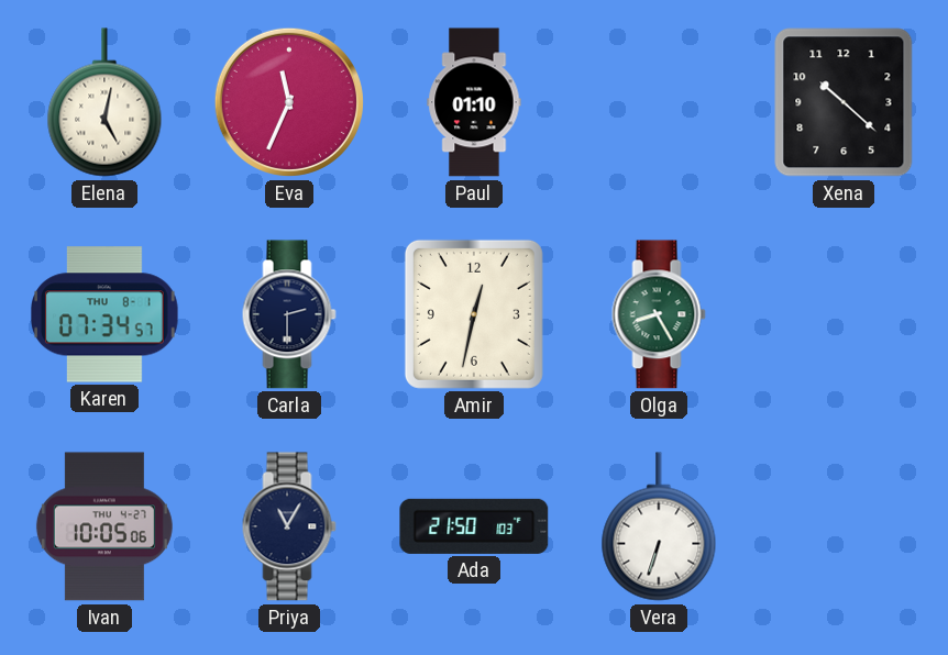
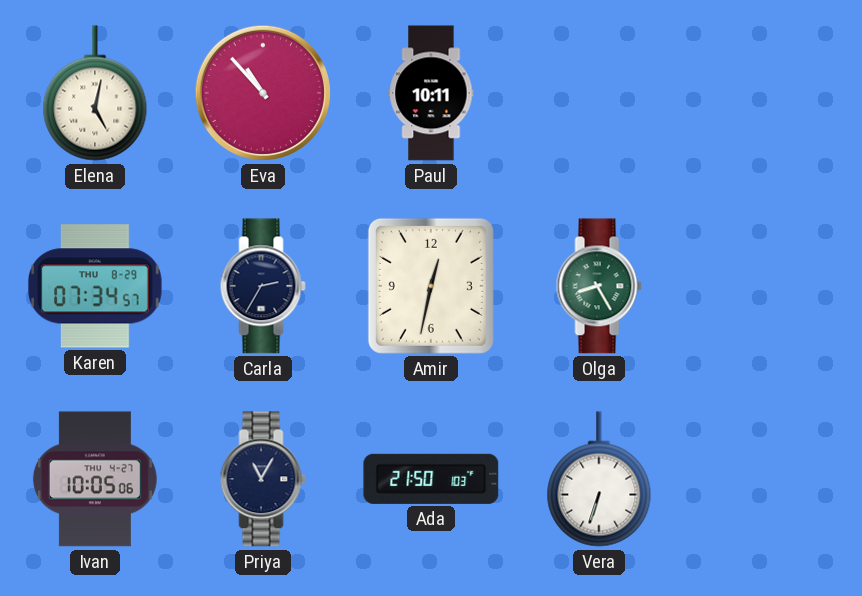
Eva: 11:34 -> 10:53 (263, 93)
Paul: 01:10 -> 10:11 (431, 93)
Xena: 10:22 -> none (844, 102)
Karen date: THU 8-1 -> THU 8-29 (96, 286)
Carla: 2:30 -> 2:35 (263, 286)
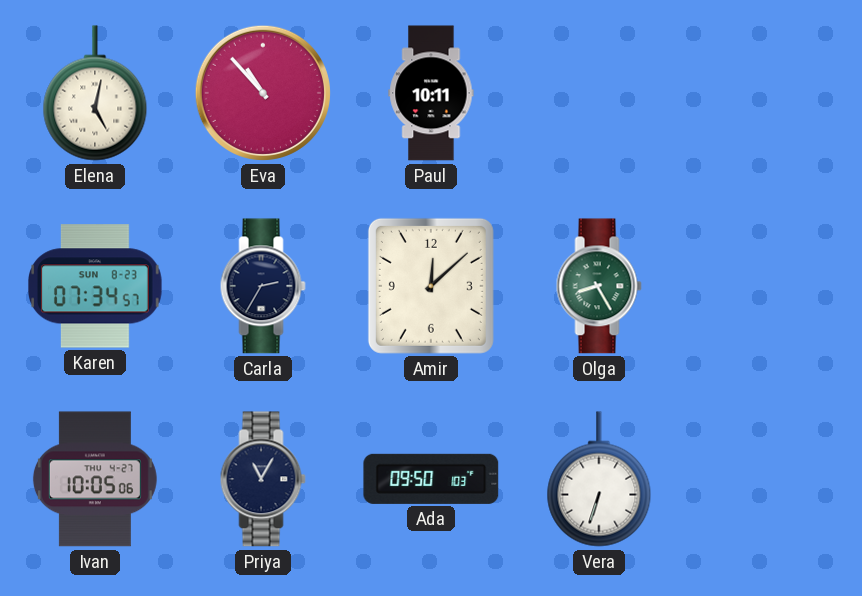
Karen date: THU 8-29 -> SUN 8-23 (96, 286)
Amir: 12:32 -> 12:08 (431, 286)
Ada: 21:50 -> 09:50 (431, 479)
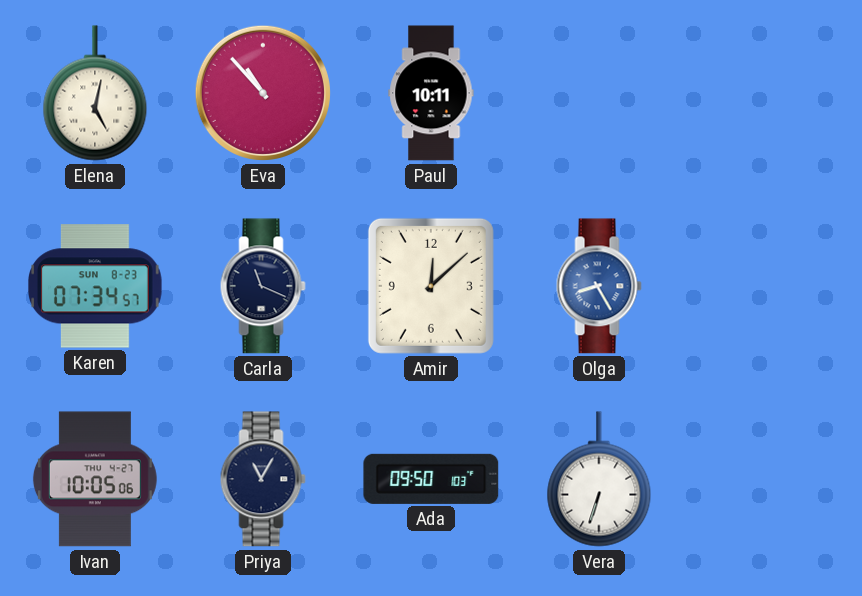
Carla: 2:35 -> 11:19 (263, 286)
Olga dial: green -> blue (599, 286)
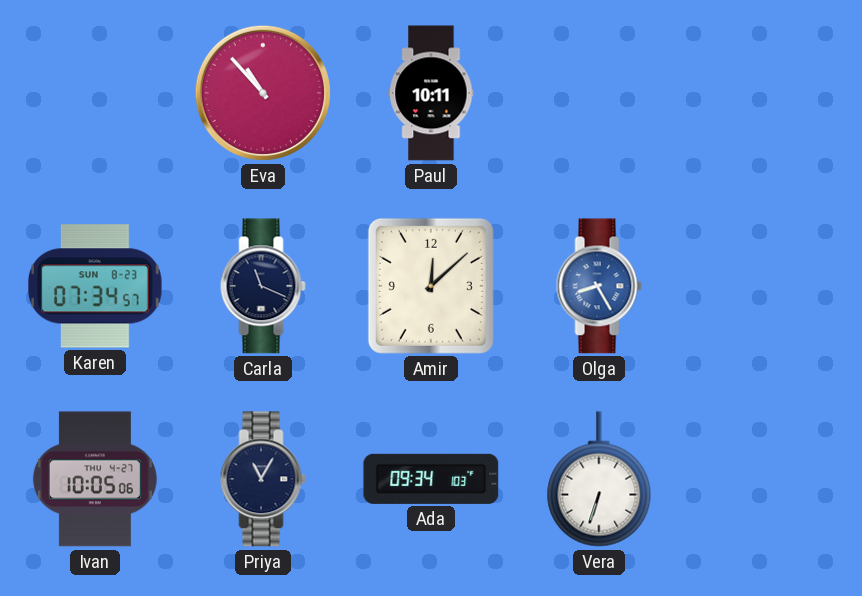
Elena: 5:02 -> none (95, 93)
Ada: 09:50 -> 09:34 (431, 479)
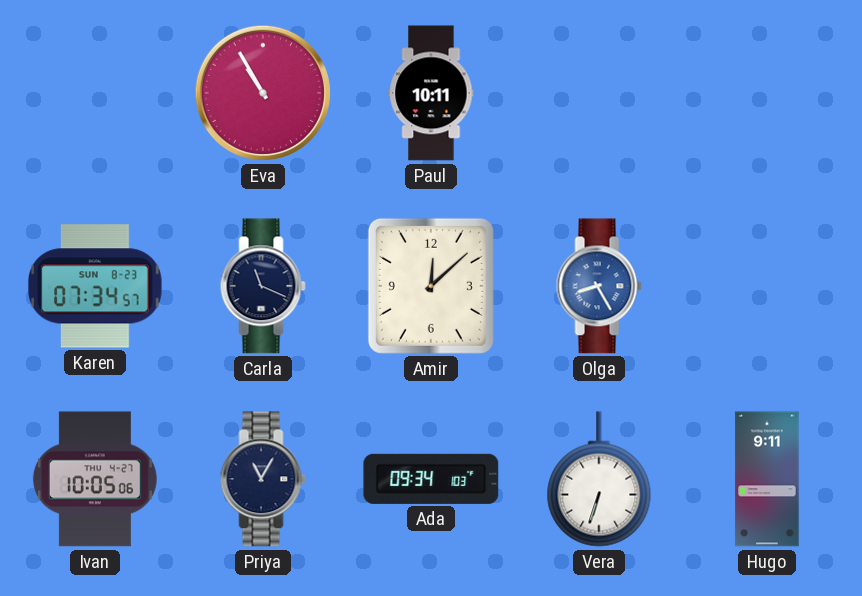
Eva: 10:53 -> 10:55 (263, 93)
Hugo: none -> 9:11 (767, 479)
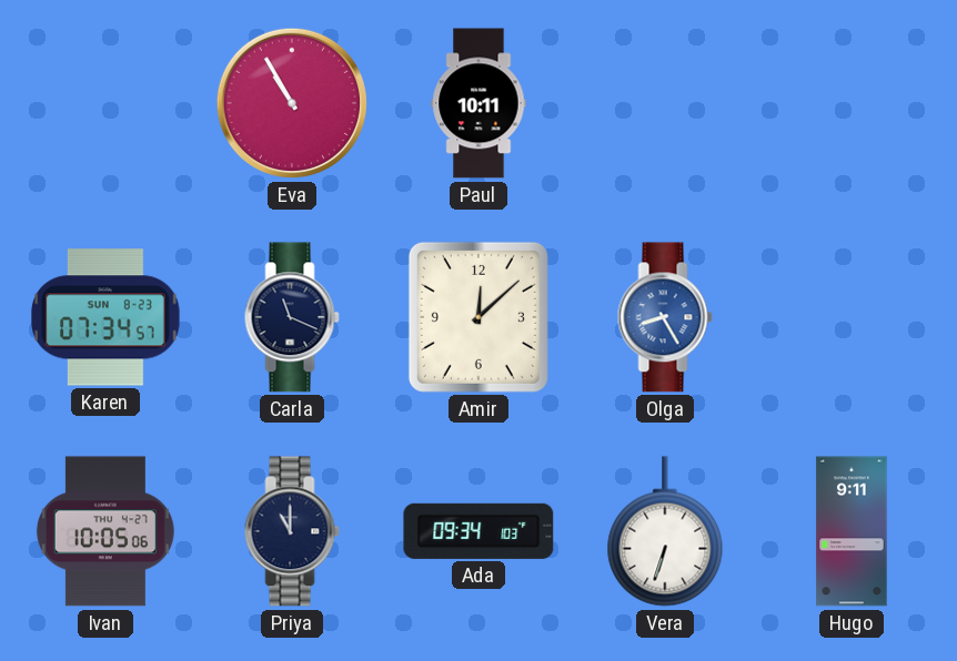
Priya: 11:05 -> 11:00 (292, 531)
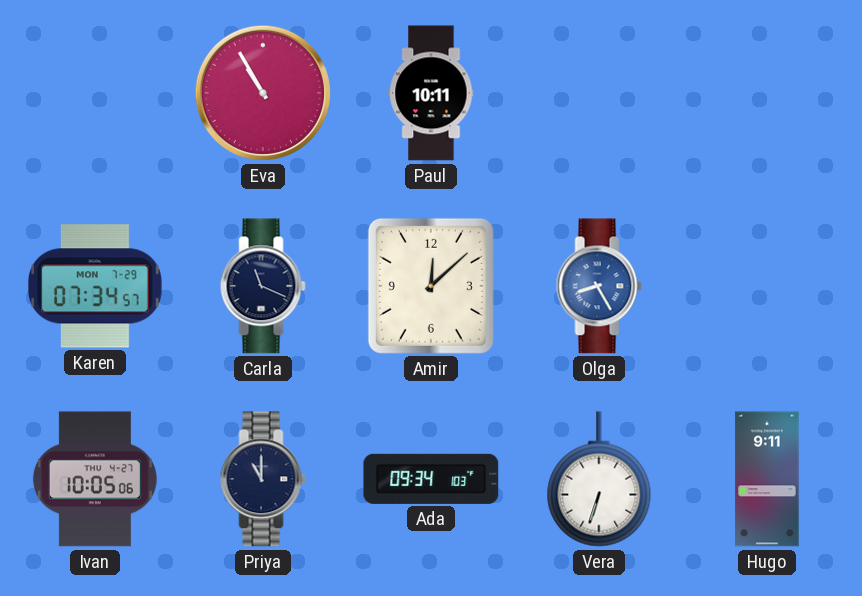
Karen date: SUN 8-23 -> MON 7-29 (96, 286)
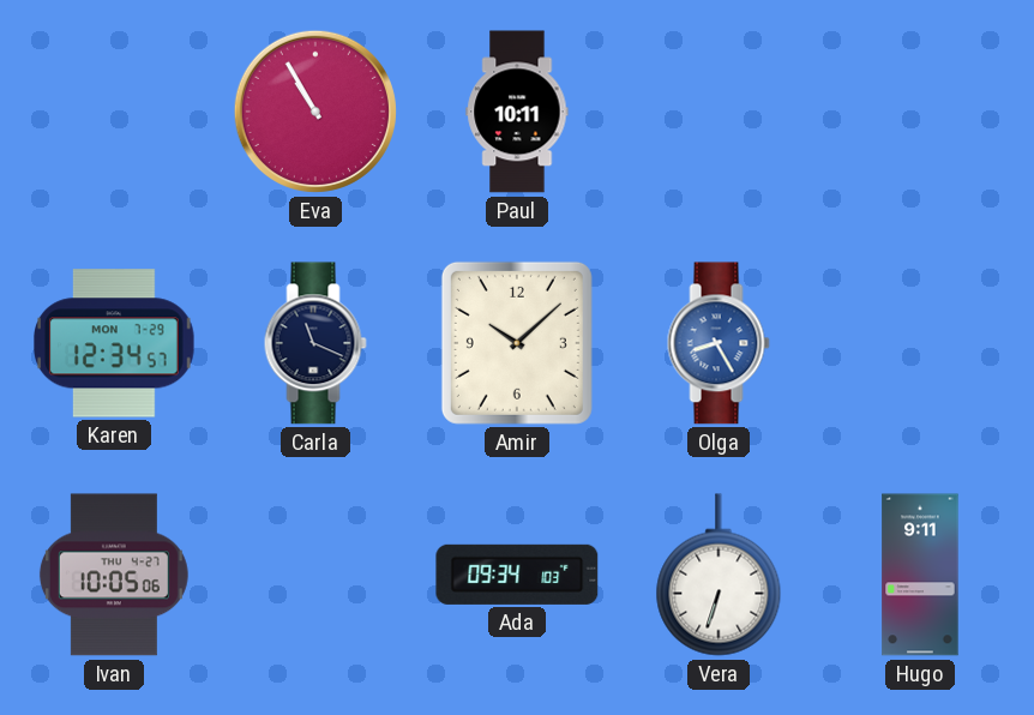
Karen: 07:34 -> 12:34 (115, 343)
Amir: 12:08 -> 10:08 (517, 343)
Priya: 11:00 -> none (263, 479)
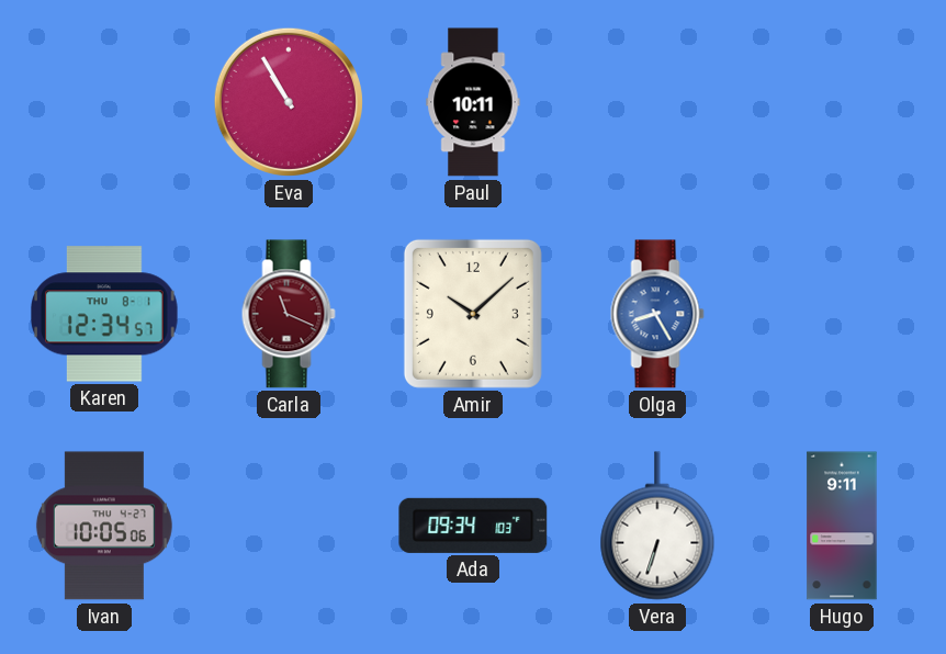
Karen date: MON 7-29 -> THU 8-1 (105, 314)
Carla dial: navy -> burgundy (289, 314)
